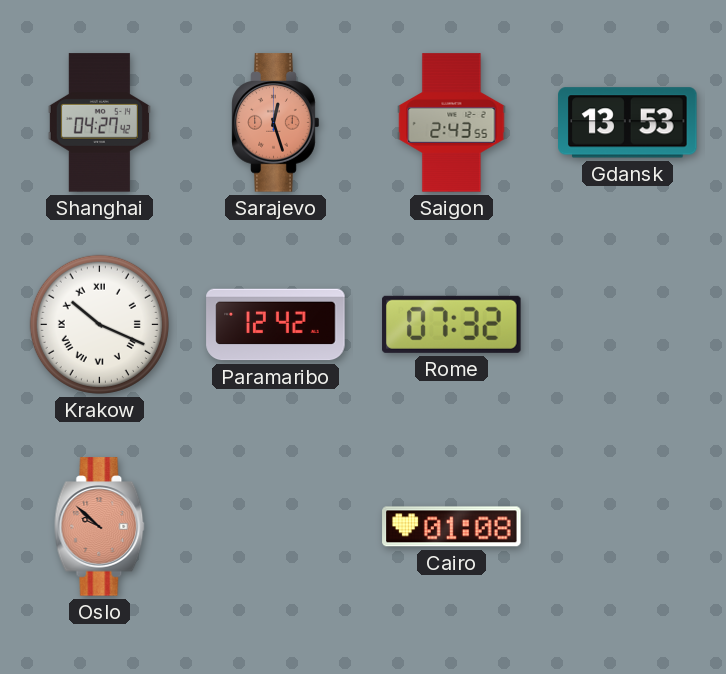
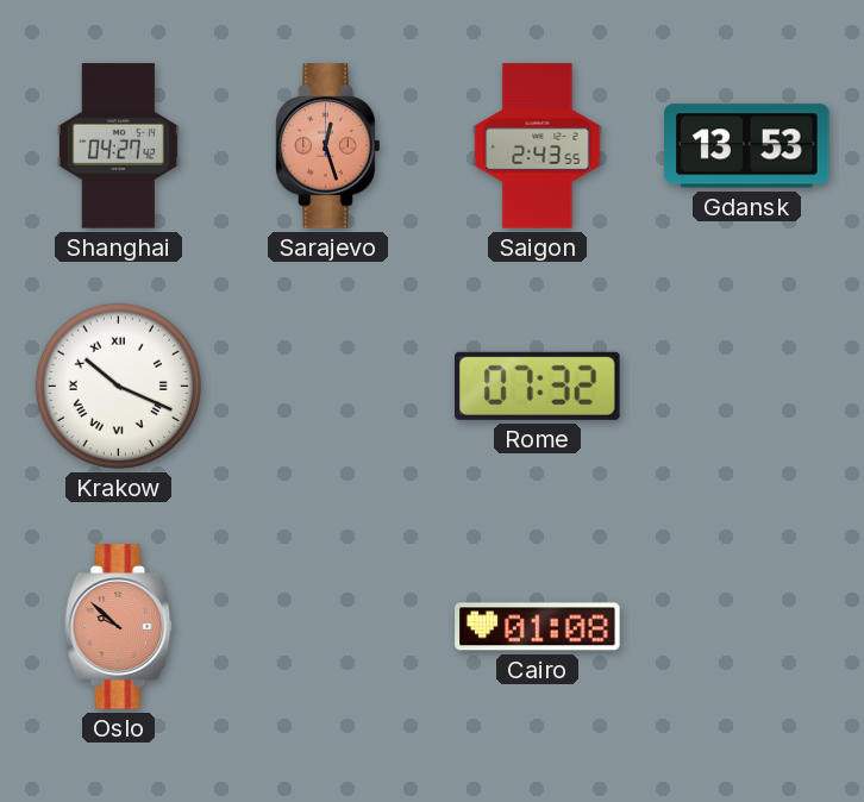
Paramaribo: 12:42 -> none (276, 325)
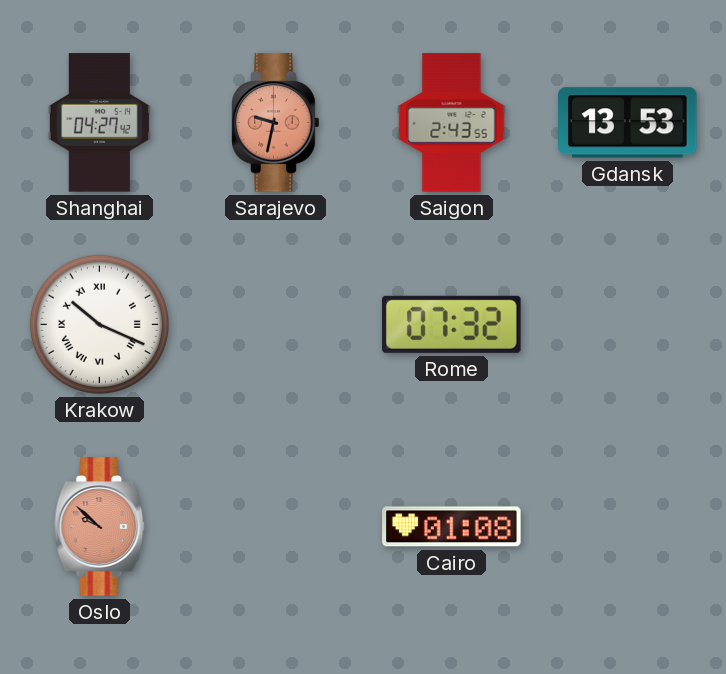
Sarajevo: 12:27 -> 9:32 (276, 123)
